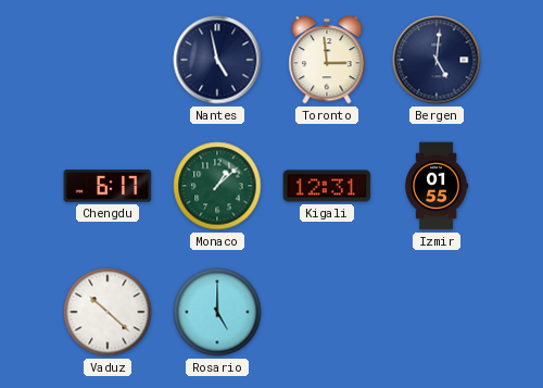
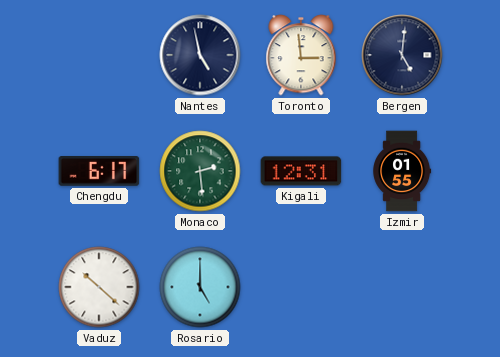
Monaco: 1:08 -> 2:29 (200, 171)
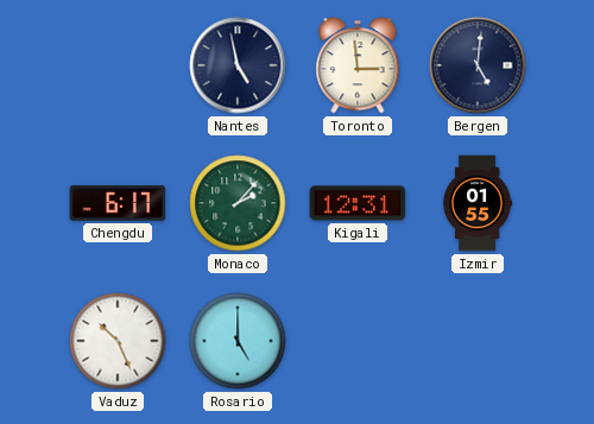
Monaco: 2:29 -> 2:07 (238, 203)
Vaduz: 10:22 -> 10:26 (118, 341)
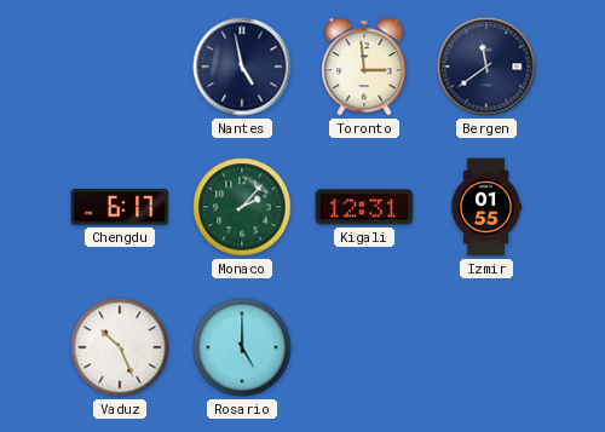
Bergen: 5:01 -> 11:39 (486, 67)
